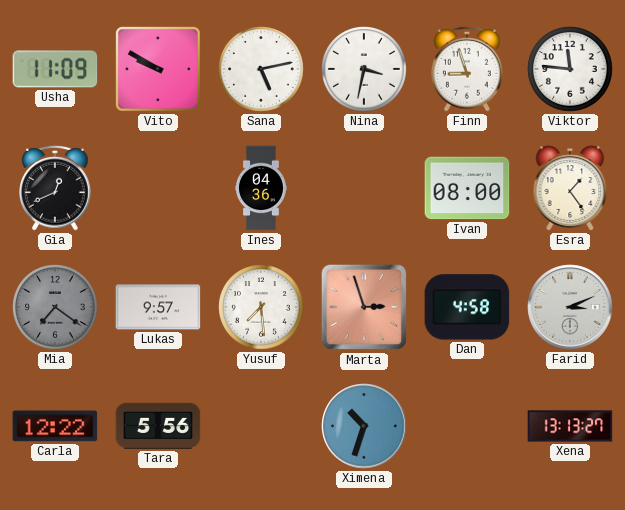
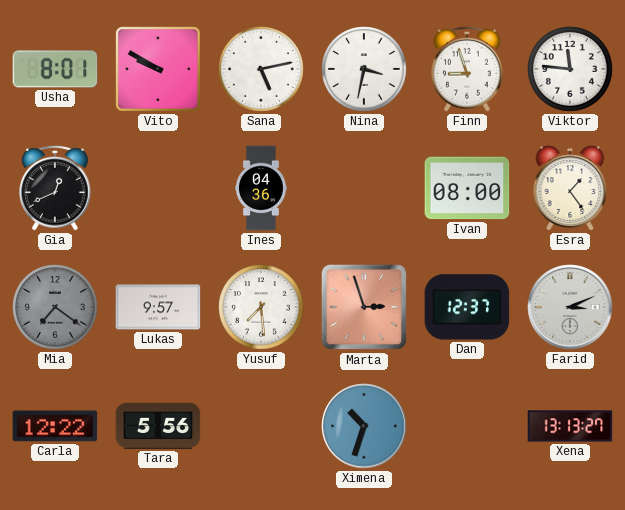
Usha: 11:09 -> 8:01 (55, 69)
Dan: 4:58 -> 12:37 (467, 307)
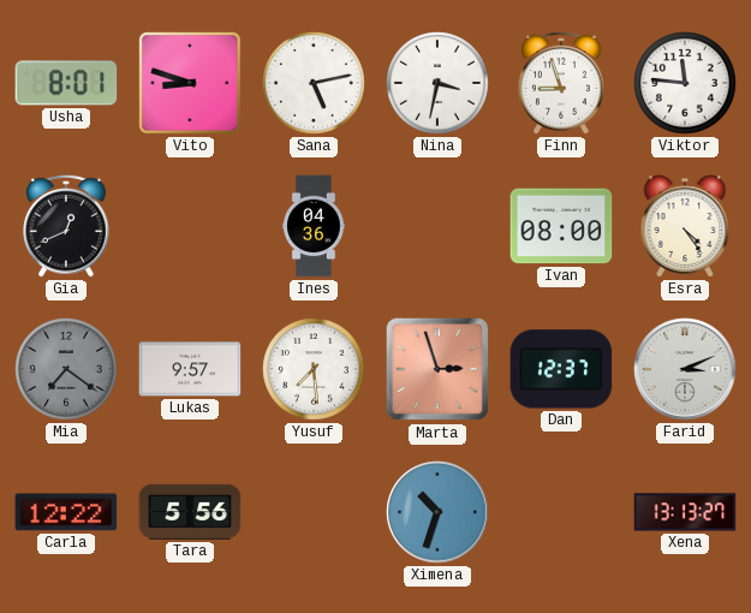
Vito: 9:50 -> 8:48 (191, 84)
Esra: 1:24 -> 4:24 (685, 226)
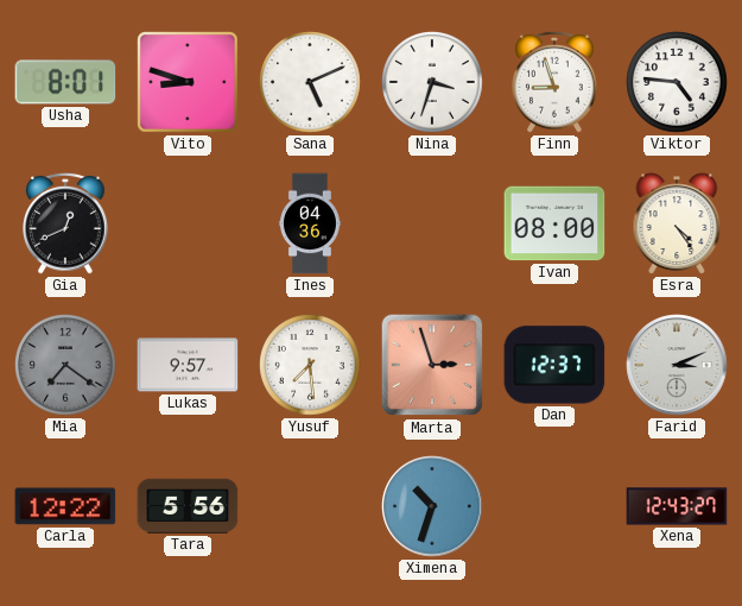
Sana: 5:13 -> 5:11 (310, 82)
Nina: 3:32 -> 3:33 (432, 82)
Viktor: 11:46 -> 4:46 (677, 82)
Xena: 13:13 -> 12:43 (677, 506)
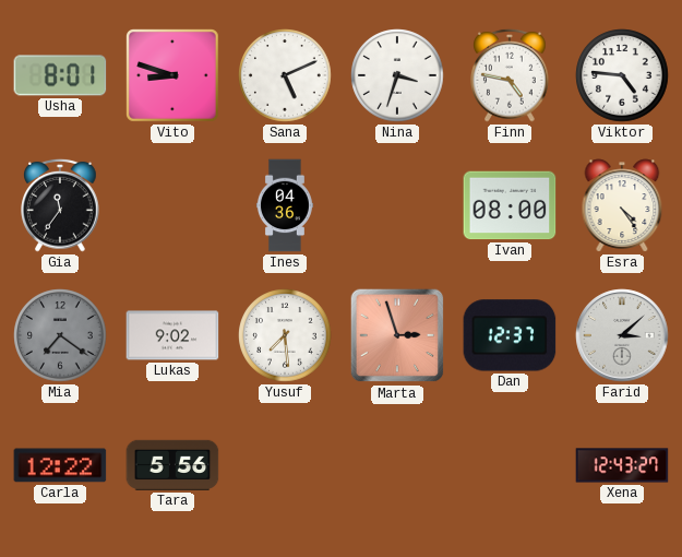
Finn: 8:57 -> 4:47 (510, 75)
Gia: 12:41 -> 11:36 (60, 205)
Lukas: 9:57 -> 9:02 (172, 335)
Farid: 3:11 -> 3:08 (622, 335)
Ximena: 10:33 -> none (432, 506)
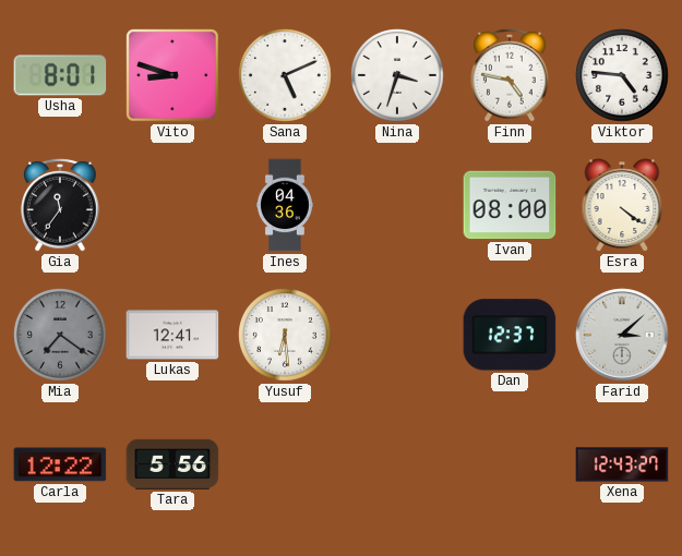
Esra: 4:24 -> 4:21 (622, 205)
Lukas: 9:02 -> 12:41 (172, 335)
Yusuf: 7:29 -> 6:29 (285, 335)
Marta: 2:57 -> none (397, 335)
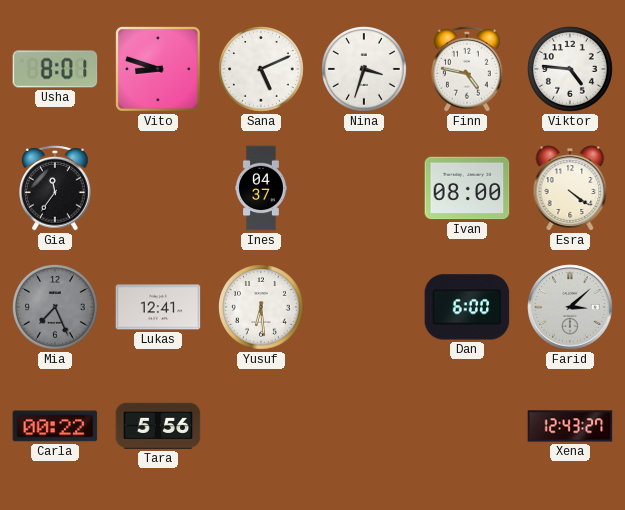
Ines: 04:36 -> 04:37 (261, 188)
Mia: 7:21 -> 7:26 (55, 307)
Dan: 12:37 -> 6:00 (467, 307)
Carla: 12:22 -> 00:22 (55, 426)
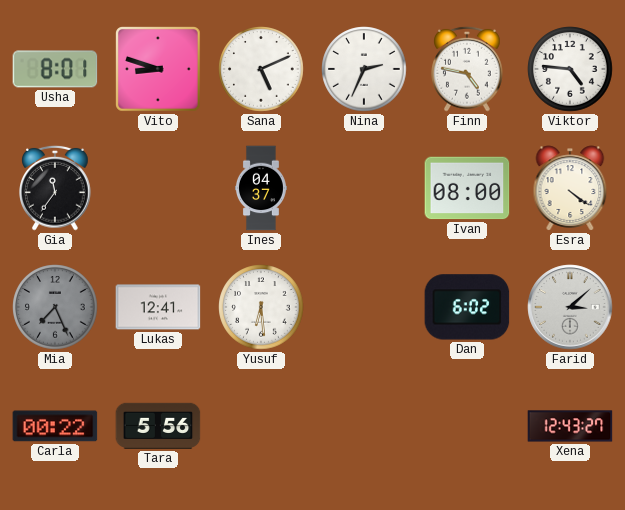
Nina: 3:33 -> 2:34 (364, 69)
Dan: 6:00 -> 6:02 (467, 307)
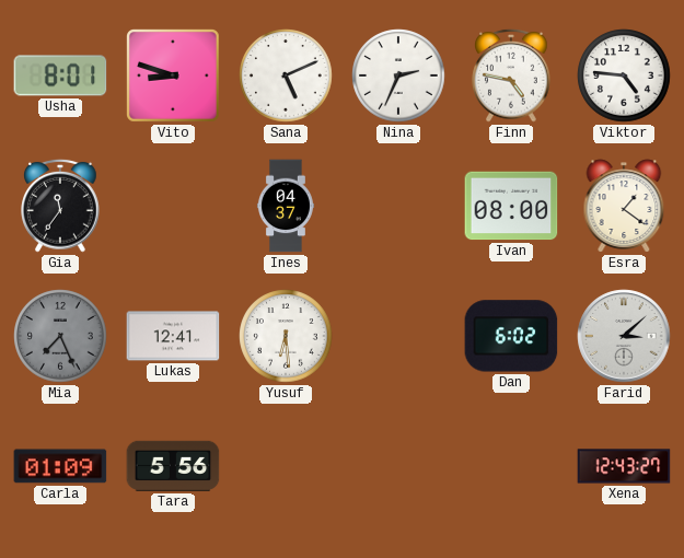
Esra: 4:21 -> 1:21 (624, 206)
Carla: 00:22 -> 01:09 (60, 466)
